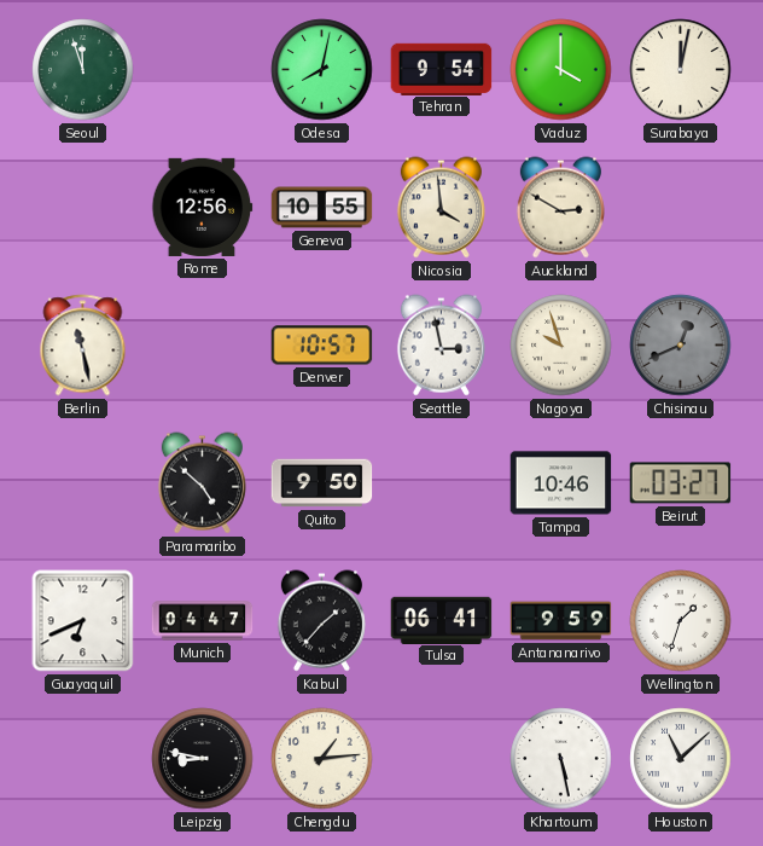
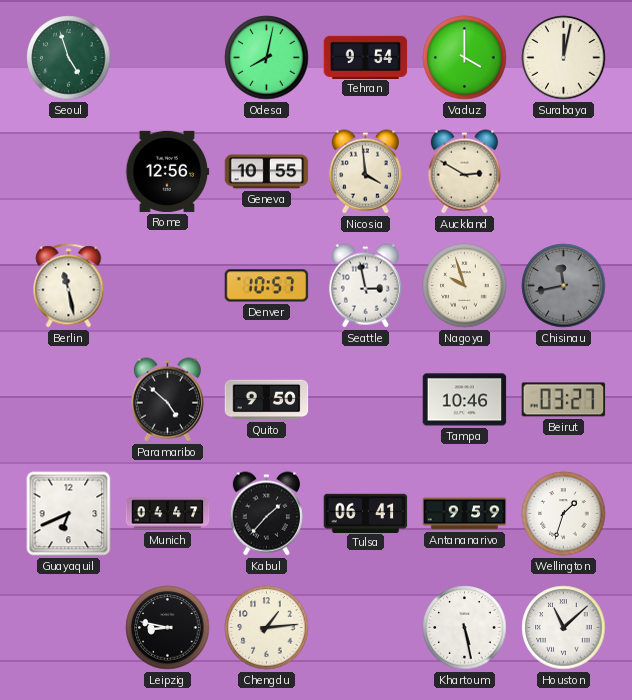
Seoul: 11:57 -> 4:57 (69, 58)
Chisinau: 12:41 -> 11:43 (564, 286)
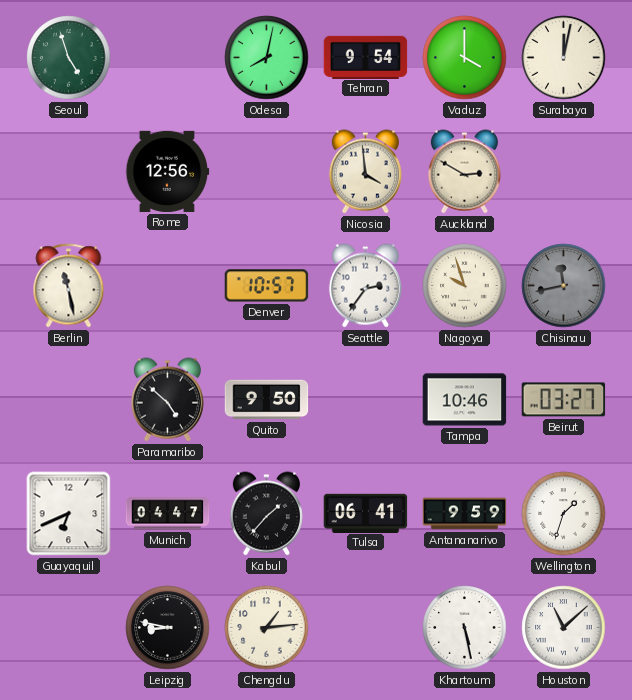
Geneva: 10:55 -> none (267, 172)
Seattle: 2:58 -> 2:36 (365, 286)
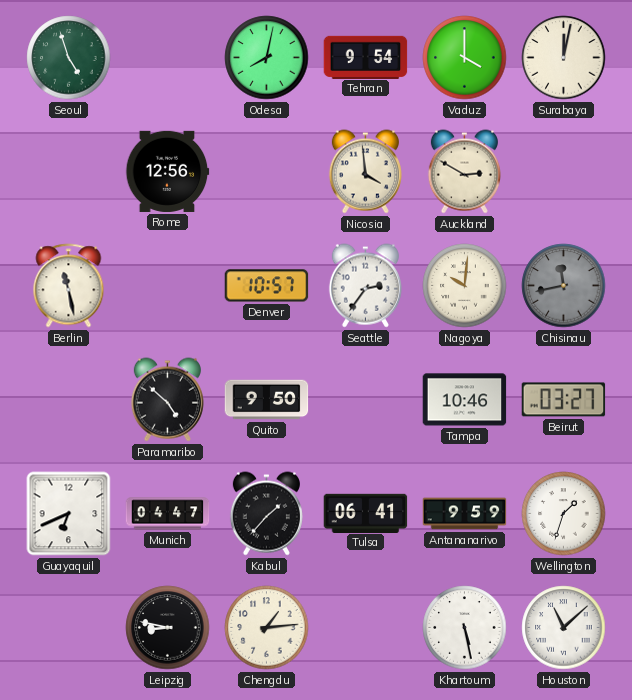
Nagoya: 9:57 -> 10:01 (465, 286)
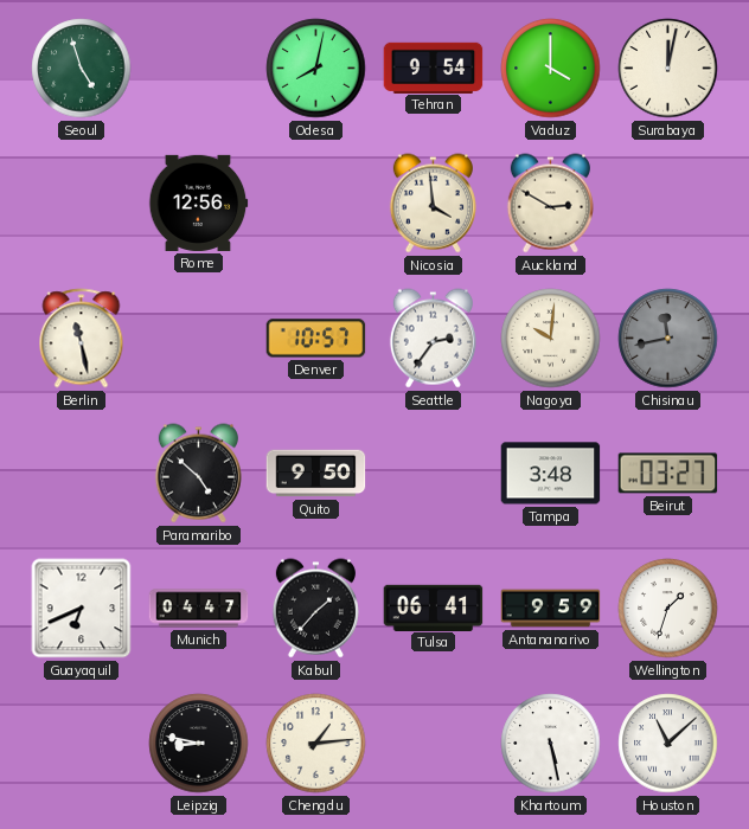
Tampa: 10:46 -> 3:48 (551, 474)
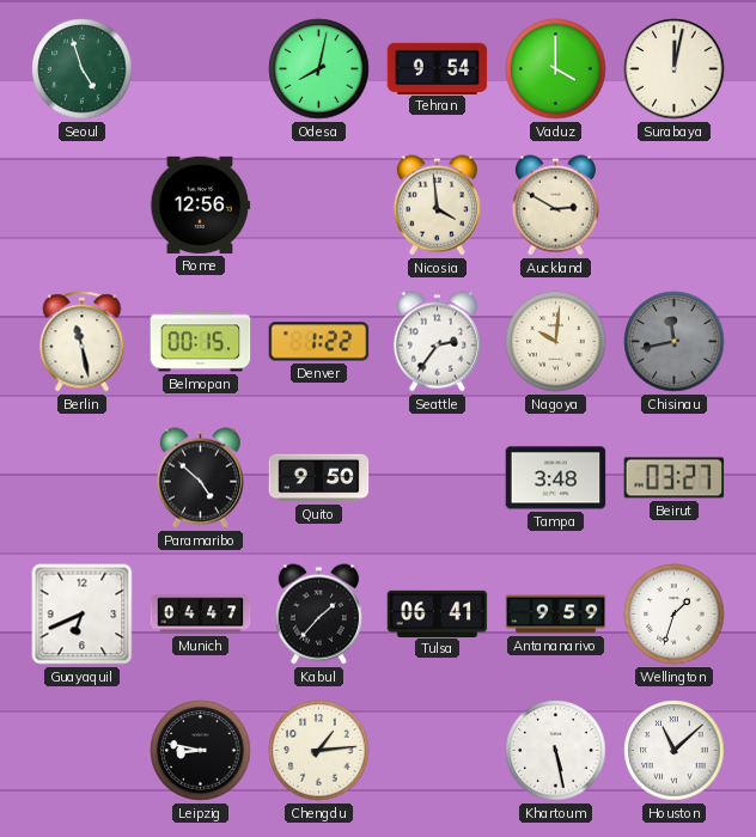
Belmopan: none -> 00:15 (201, 342)
Denver: 10:57 -> 1:22 (319, 342)
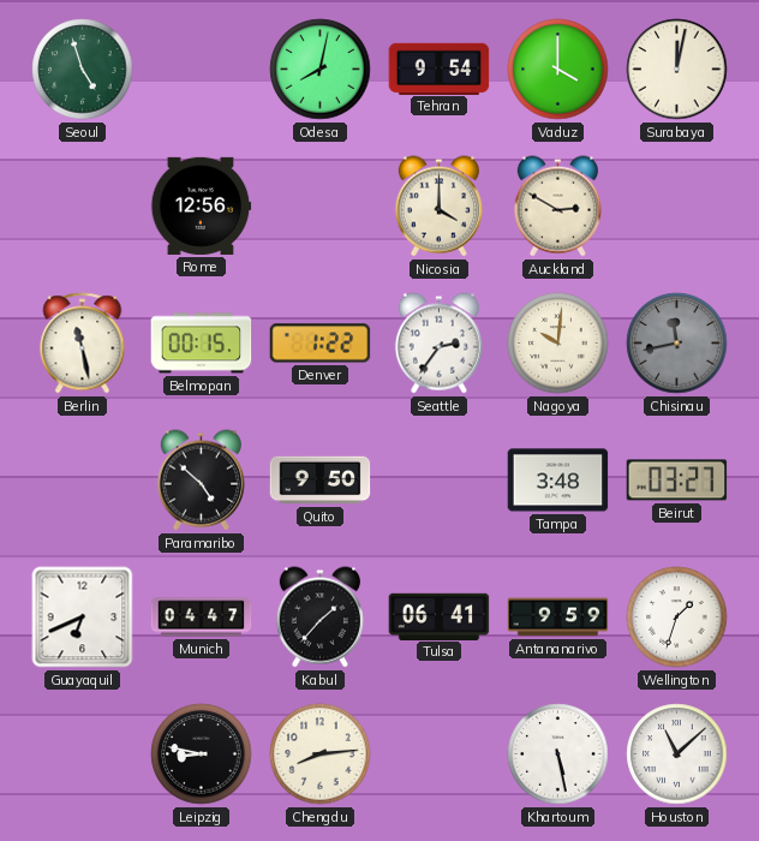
Nicosia: 3:59 -> 4:00 (438, 207)
Chengdu: 1:14 -> 8:14 (321, 754)
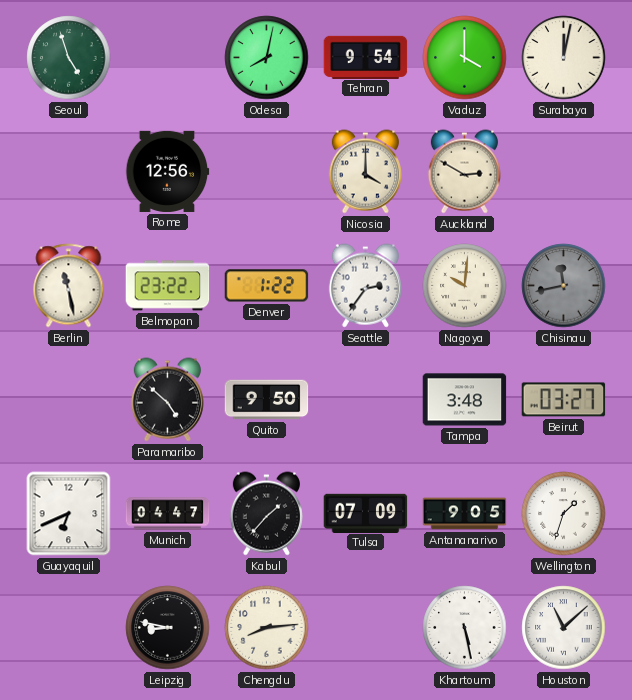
Belmopan: 00:15 -> 23:22 (168, 286)
Tulsa: 06:41 -> 07:09 (366, 513)
Antananarivo: 9:59 -> 9:05 (465, 514)
